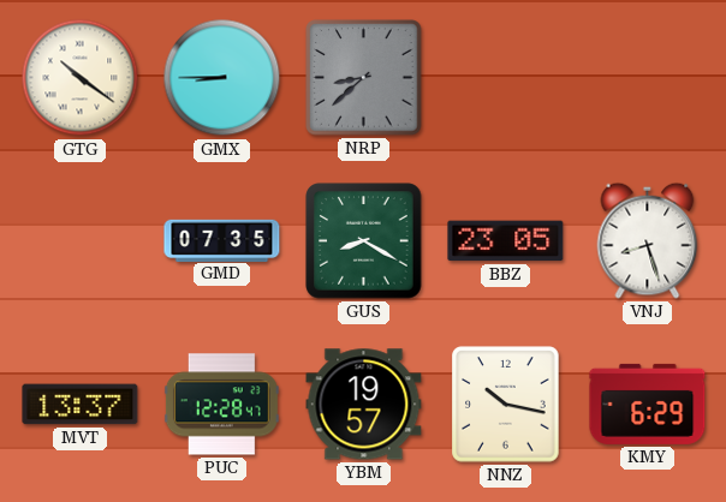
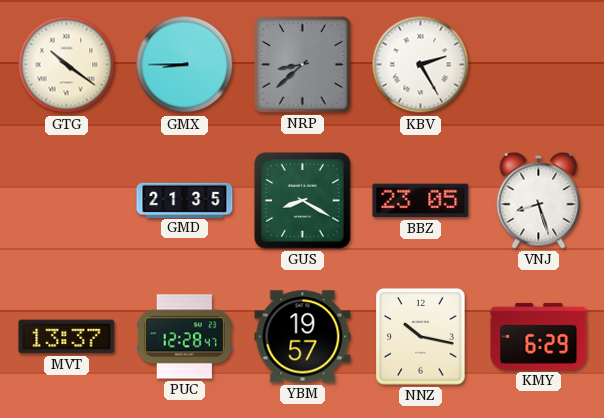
KBV: none -> 2:25 (421, 65)
GMD: 07:35 -> 21:35 (185, 200)
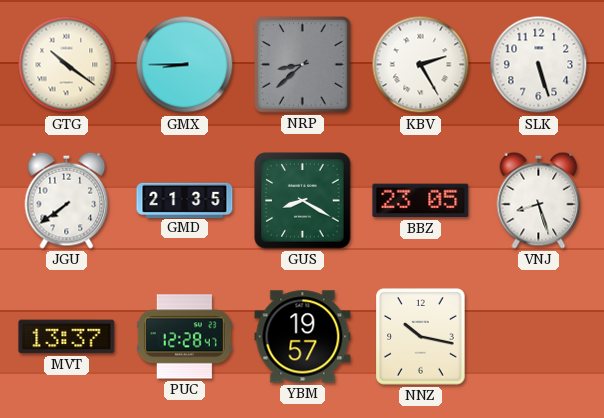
SLK: none -> 5:27 (539, 65)
JGU: none -> 7:39 (67, 200)
KMY: 6:29 -> none (539, 336)
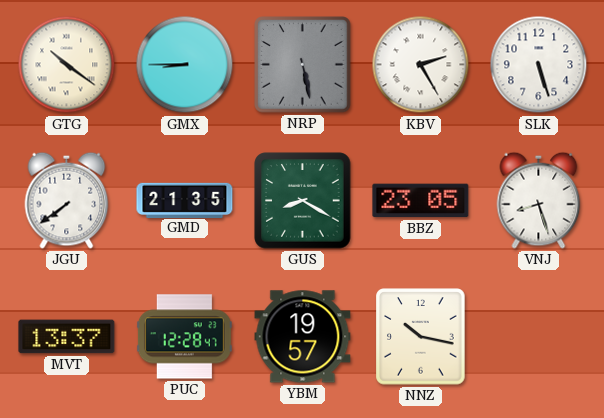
NRP: 8:38 -> 5:28 (303, 65)
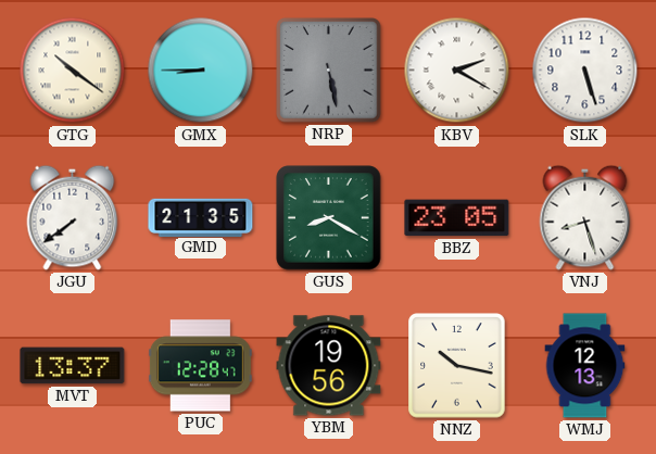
KBV: 2:25 -> 2:20 (457, 71)
YBM: 19:57 -> 19:56 (329, 366)
WMJ: none -> 12:13 (585, 366)
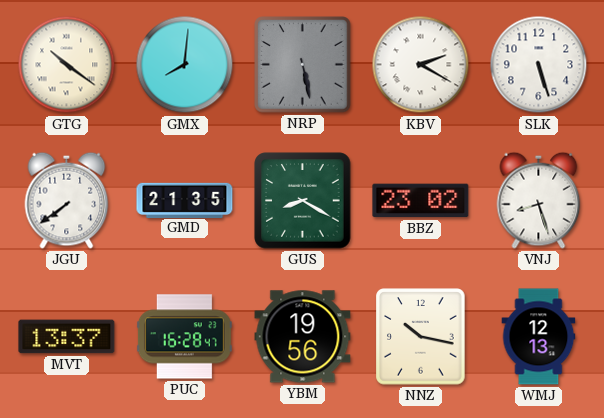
GMX: 8:45 -> 8:01 (185, 65)
BBZ: 23:05 -> 23:02 (421, 201)
PUC: 12:28 -> 16:28 (184, 337)
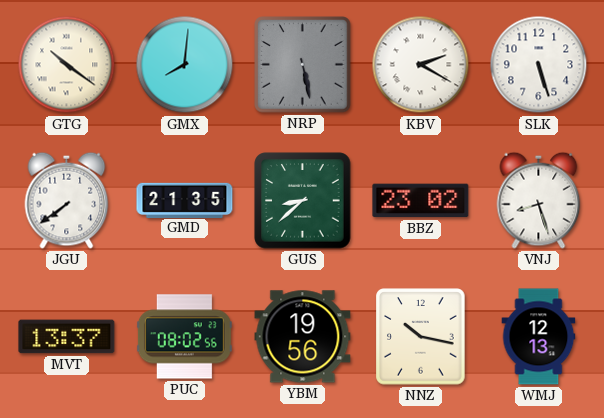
GUS: 8:20 -> 8:38 (303, 201)
PUC: 16:28 -> 08:02 (184, 337)
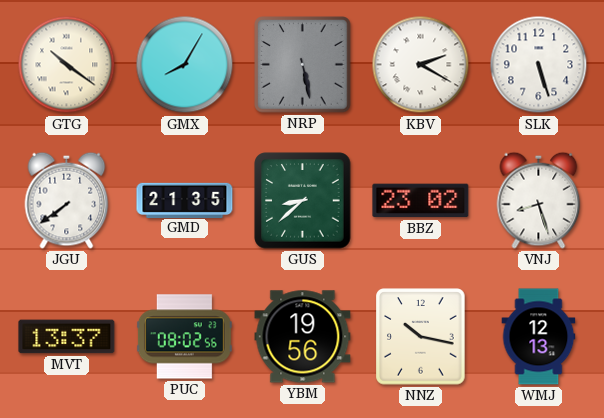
GMX: 8:01 -> 8:05 (185, 65)
